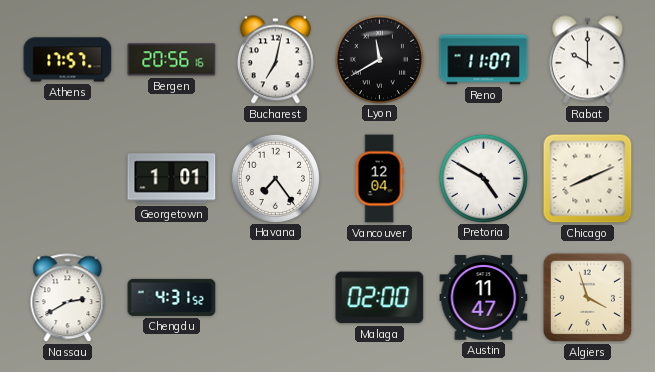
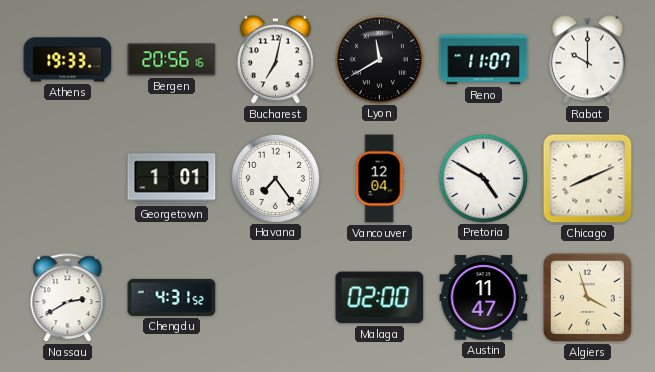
Athens: 17:57 -> 19:33 (68, 60)
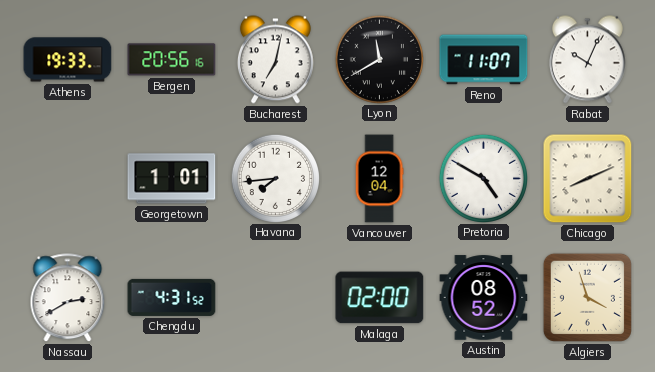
Rabat: 10:00 -> 10:04 (587, 60)
Havana: 7:24 -> 7:44 (275, 178)
Austin: 11:47 -> 08:52 (484, 298)
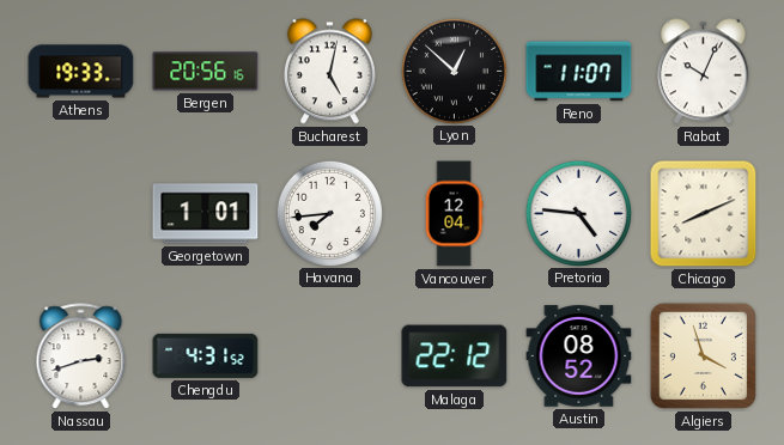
Bucharest: 7:02 -> 5:02 (329, 72)
Lyon: 11:40 -> 12:52 (454, 71)
Pretoria: 4:50 -> 4:46 (578, 213)
Nassau: 2:40 -> 2:42 (81, 356)
Malaga: 02:00 -> 22:12 (455, 356)
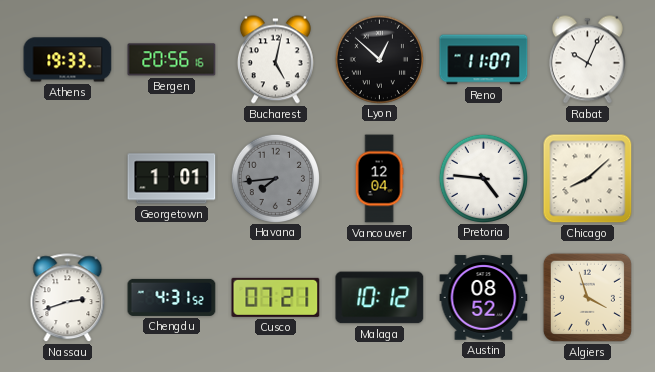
Havana dial: white -> grey (275, 178)
Chicago: 8:11 -> 8:08 (588, 179)
Cusco: none -> 07:21 (276, 297)
Malaga: 22:12 -> 10:12 (380, 298)
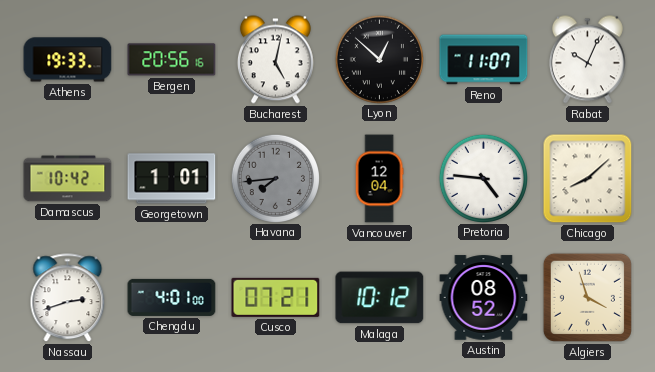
Damascus: none -> 10:42 (68, 179)
Chengdu: 4:31 -> 4:01 (172, 297)
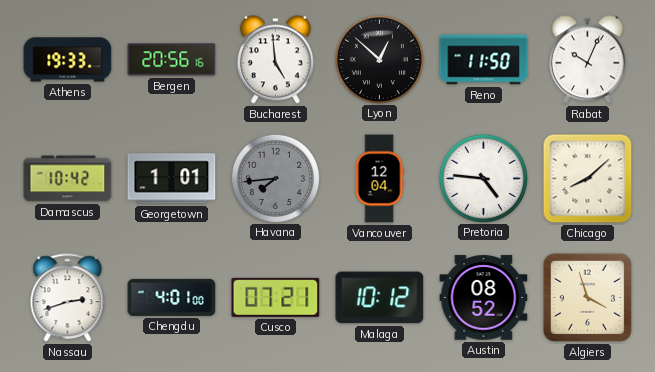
Bucharest: 5:02 -> 4:59 (275, 60)
Reno: 11:07 -> 11:50 (484, 60)
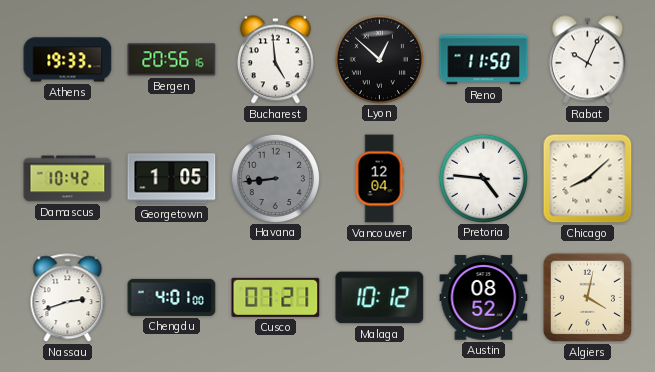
Georgetown: 1:01 -> 1:05 (172, 179)
Havana: 7:44 -> 8:44 (275, 178)
Algiers: 3:57 -> 4:02 (587, 297)
